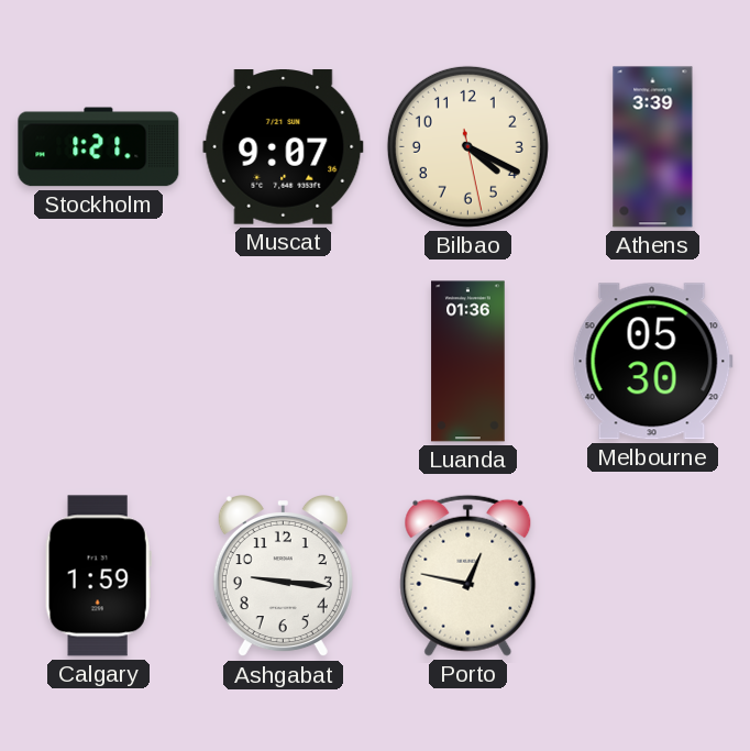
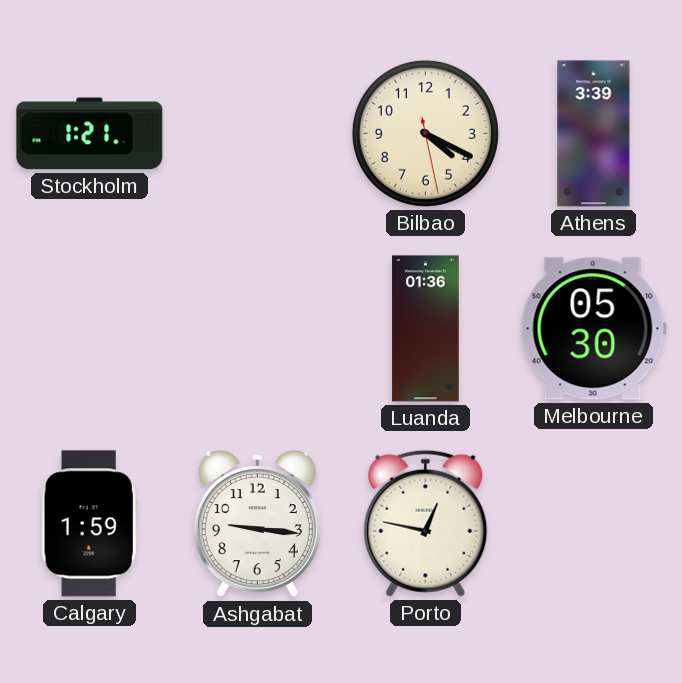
Muscat: 9:07 -> none (284, 147)
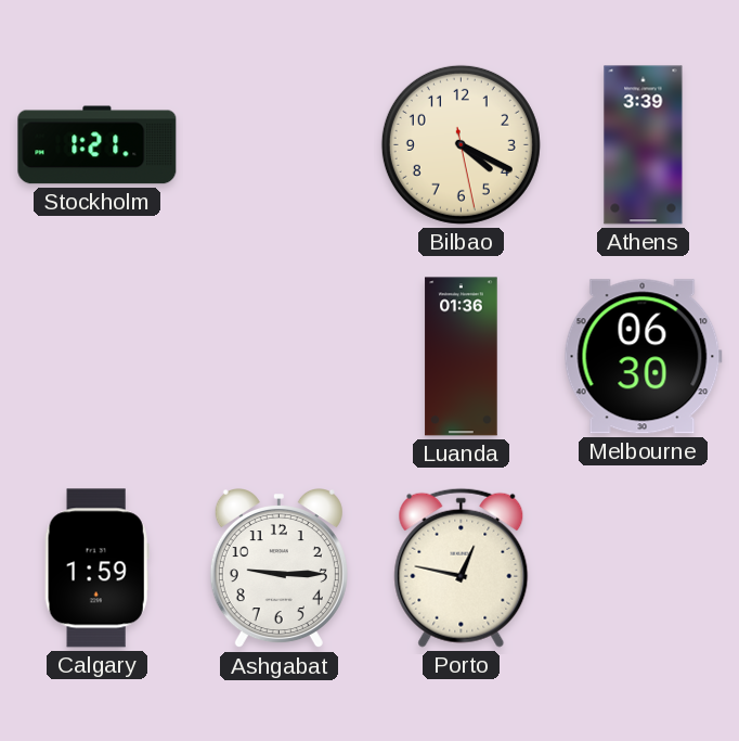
Melbourne: 05:30 -> 06:30 (643, 357)
Ashgabat: 9:16 -> 9:15 (278, 570)
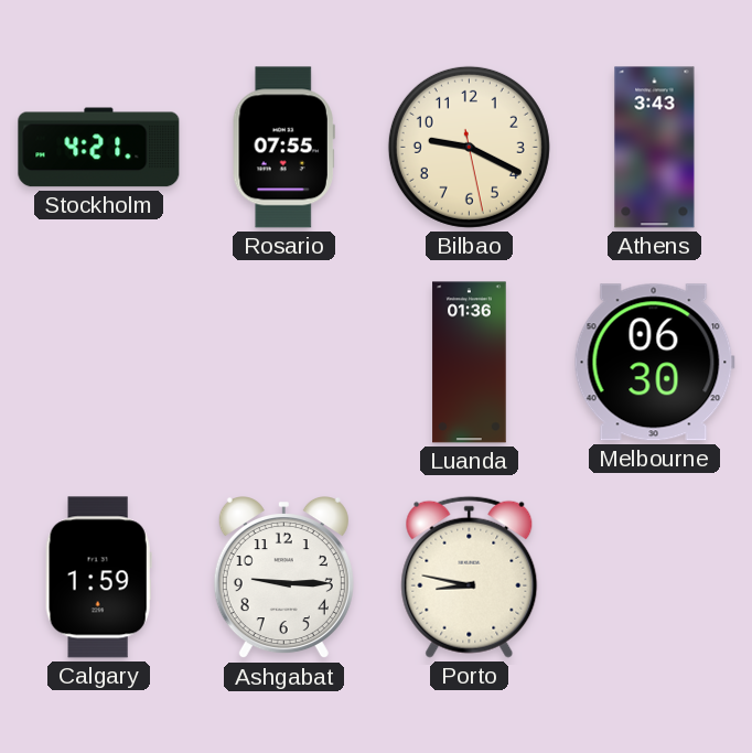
Stockholm: 1:21 -> 4:21 (99, 148)
Rosario: none -> 07:55 (283, 148)
Bilbao: 4:19 -> 9:19 (469, 147)
Athens: 3:39 -> 3:43 (655, 148)
Porto: 12:47 -> 8:47 (470, 577)
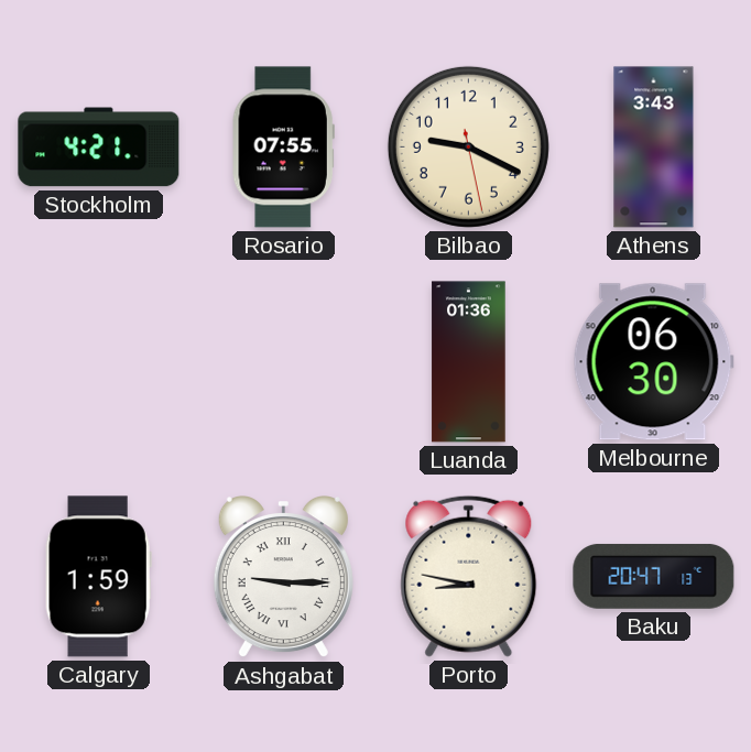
Ashgabat numerals: Arabic -> Roman (283, 578)
Baku: none -> 20:47 (654, 576)
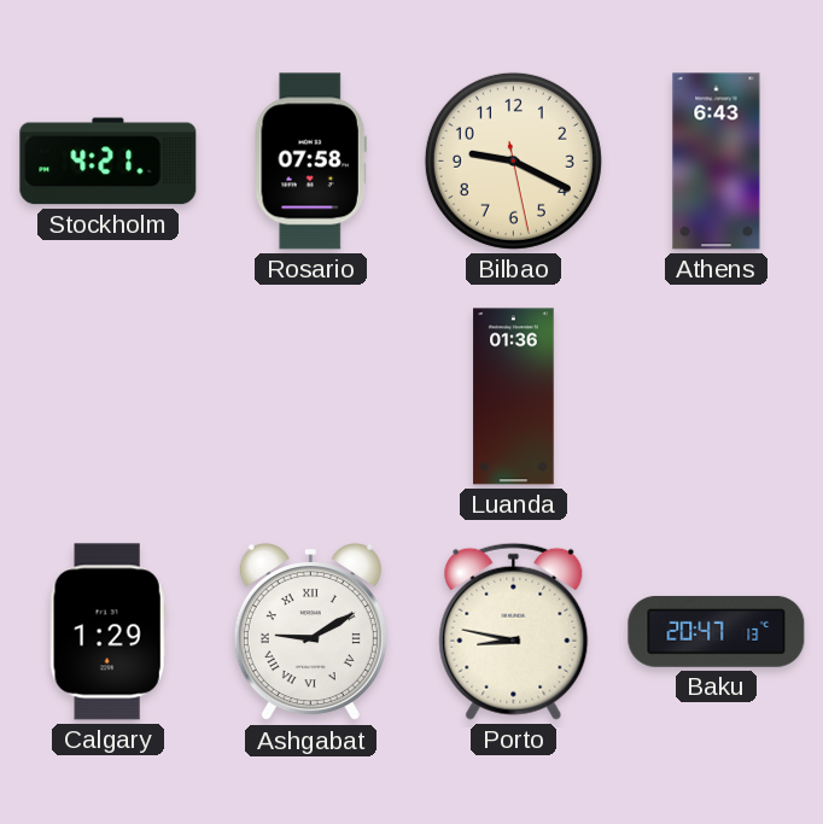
Rosario: 07:55 -> 07:58 (310, 162)
Athens: 3:43 -> 6:43 (717, 162)
Melbourne: 06:30 -> none (653, 362)
Calgary: 1:59 -> 1:29 (107, 632)
Ashgabat: 9:15 -> 9:10 (310, 633)
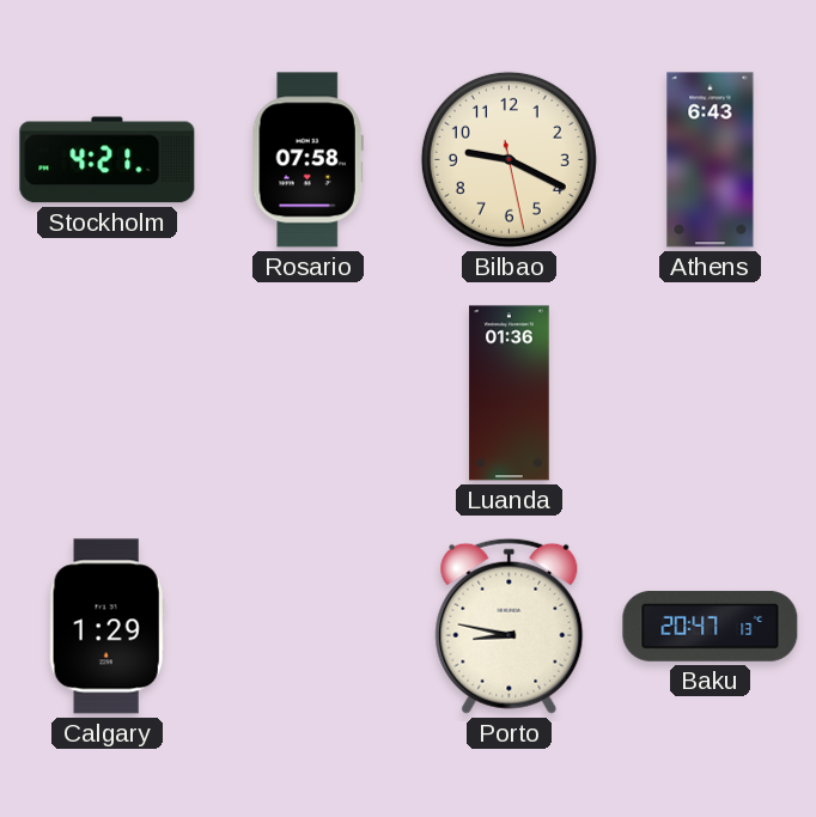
Ashgabat: 9:10 -> none (310, 633)
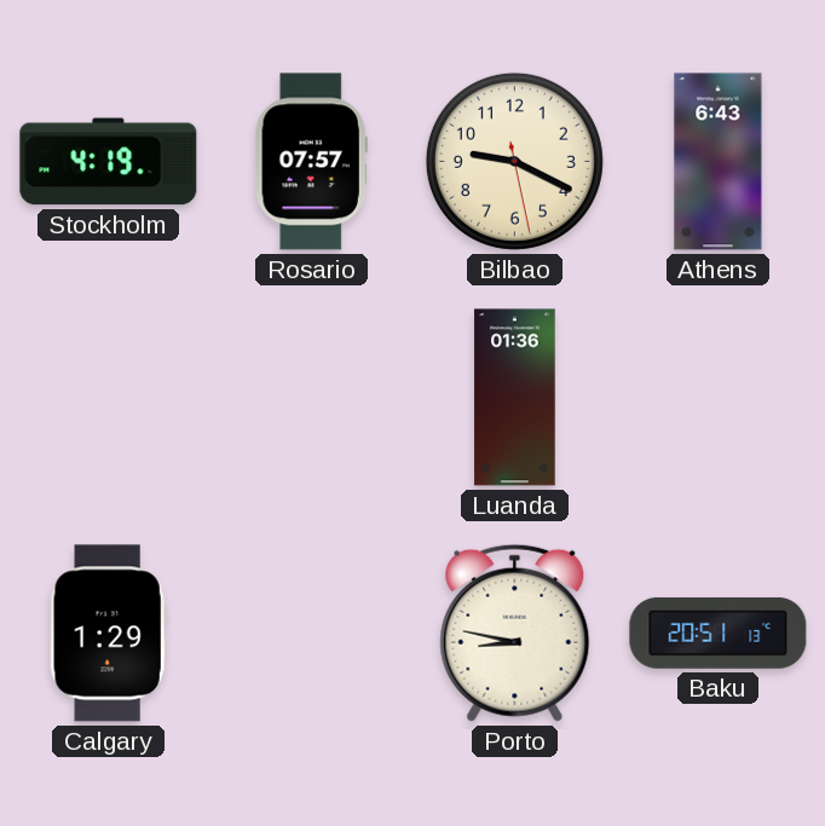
Stockholm: 4:21 -> 4:19 (109, 162)
Rosario: 07:58 -> 07:57 (311, 162)
Baku: 20:47 -> 20:51 (719, 633)
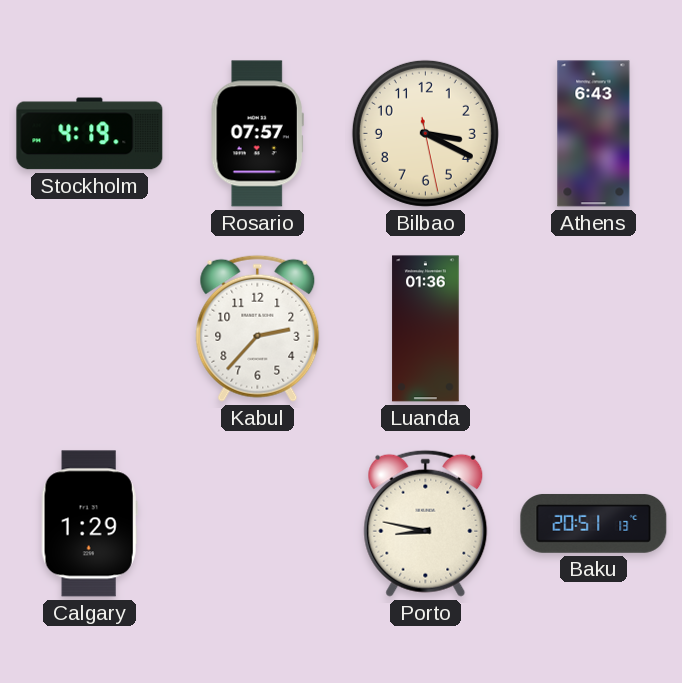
Bilbao: 9:19 -> 3:19 (425, 133)
Kabul: none -> 2:37 (258, 328)
